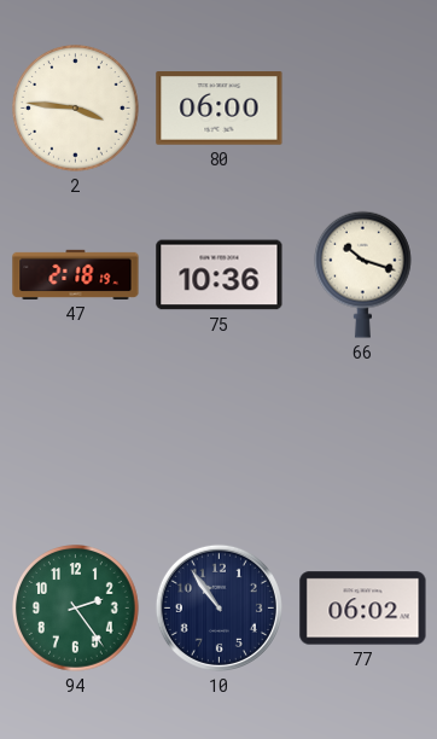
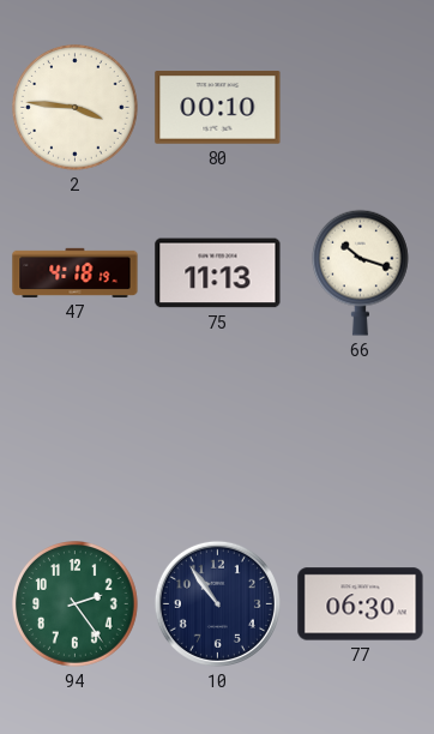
80: 06:00 -> 00:10 (218, 108)
47: 2:18 -> 4:18 (76, 272)
75: 10:36 -> 11:13 (218, 273)
77: 06:02 -> 06:30 (361, 604)
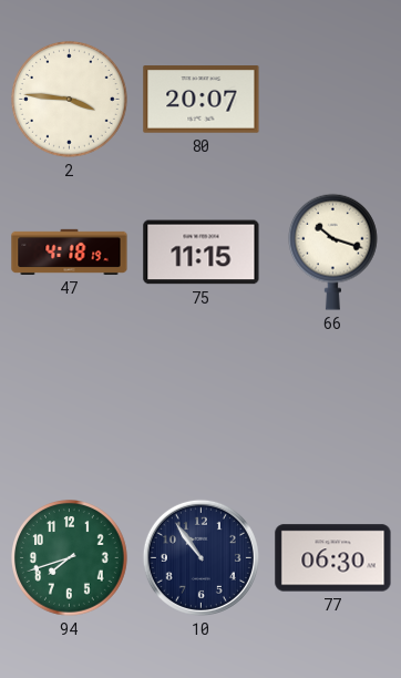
80: 00:10 -> 20:07 (202, 100)
75: 11:13 -> 11:15 (202, 253)
94: 2:24 -> 7:42 (70, 558)
